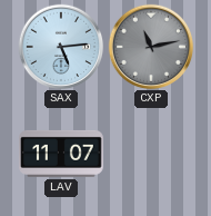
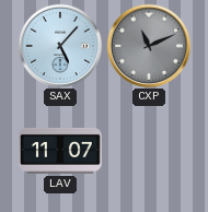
SAX: 5:14 -> 5:07 (60, 46)
CXP: 11:13 -> 11:11 (149, 46)
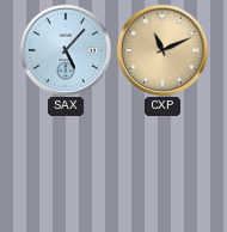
CXP dial: grey -> champagne (162, 50)
LAV: 11:07 -> none (60, 151)
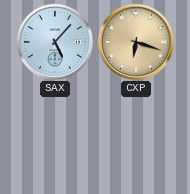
CXP: 11:11 -> 6:18 (136, 42)
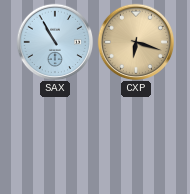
SAX: 5:07 -> 10:55 (55, 42)
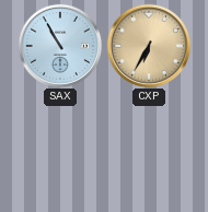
CXP: 6:18 -> 6:35 (149, 46)
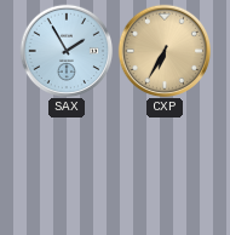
SAX: 10:55 -> 1:55 (67, 51)
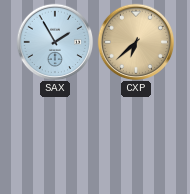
CXP: 6:35 -> 6:38 (136, 42)
